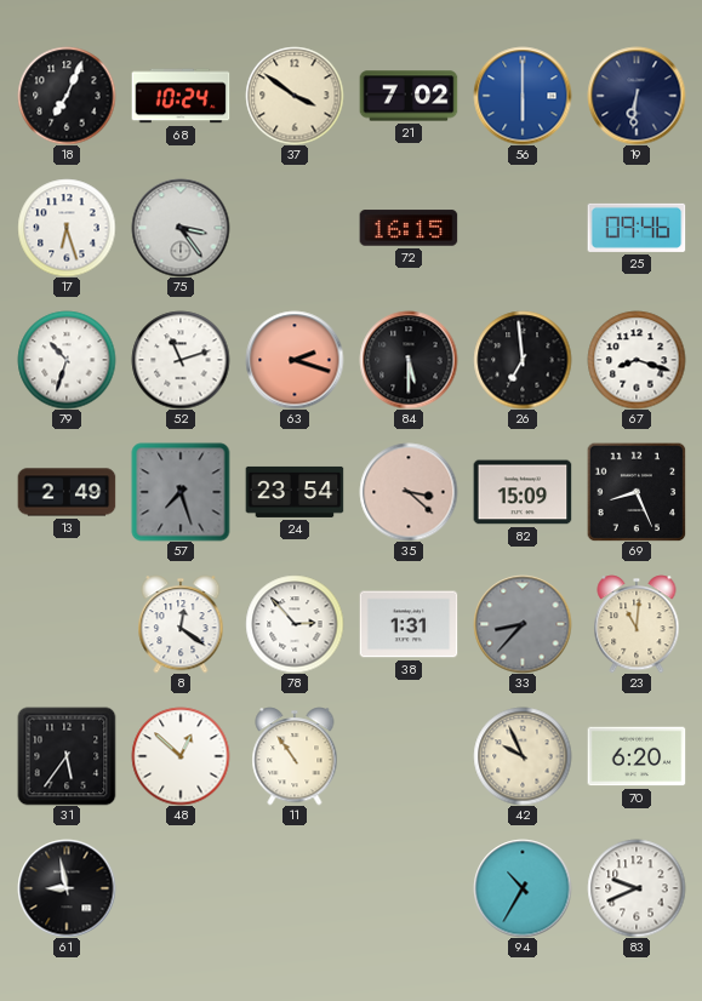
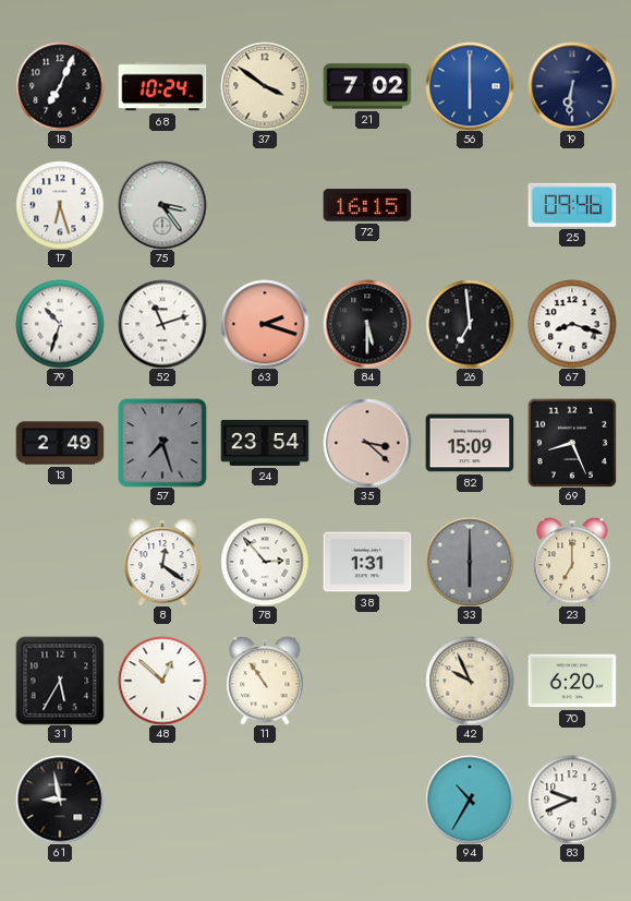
33: 8:37 -> 6:00 (470, 562)
23: 11:01 -> 7:00 (572, 562)
31: 5:36 -> 5:35 (60, 681)
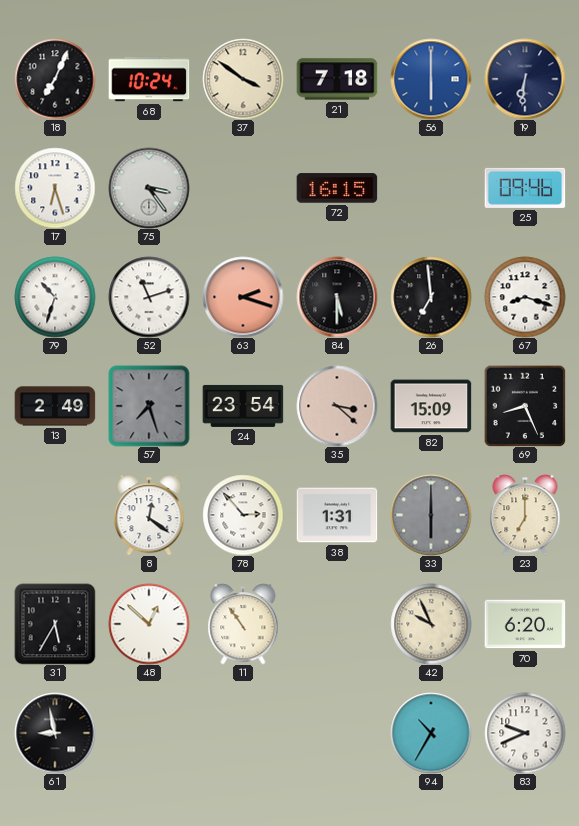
21: 7:02 -> 7:18 (337, 79)
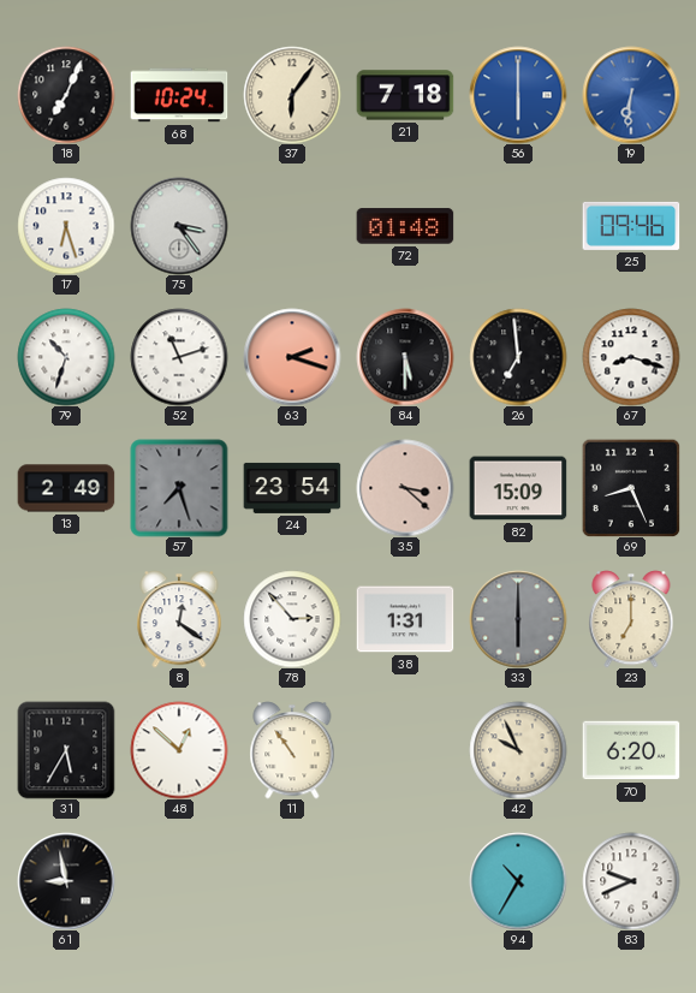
37: 3:51 -> 6:06 (292, 95)
19 dial: navy -> blue (631, 95)
72: 16:15 -> 01:48 (405, 226)
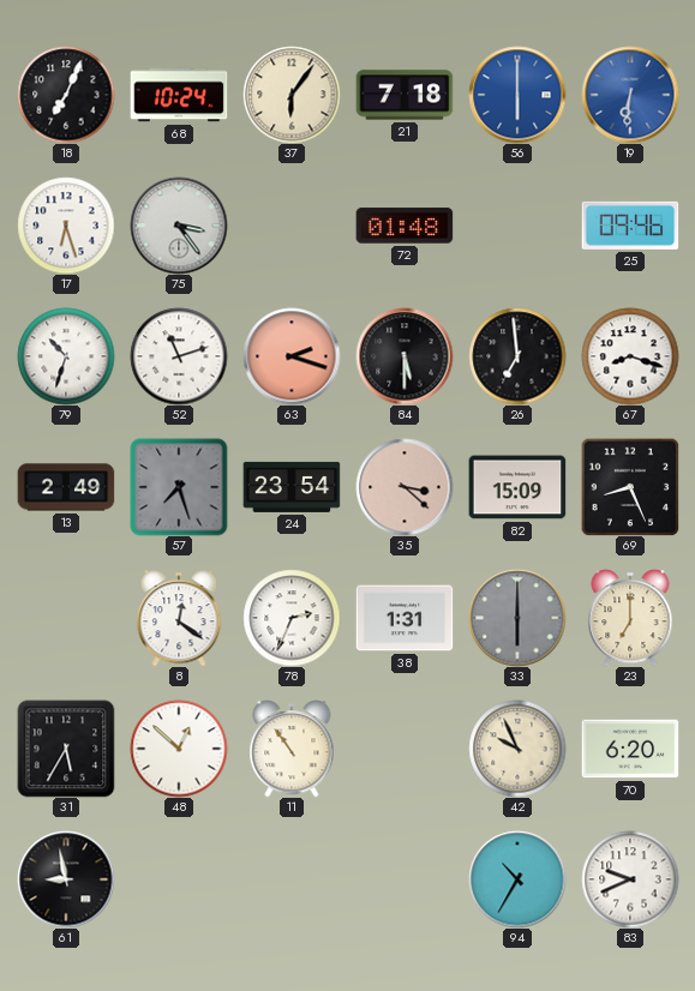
78: 2:53 -> 2:34 (292, 618)
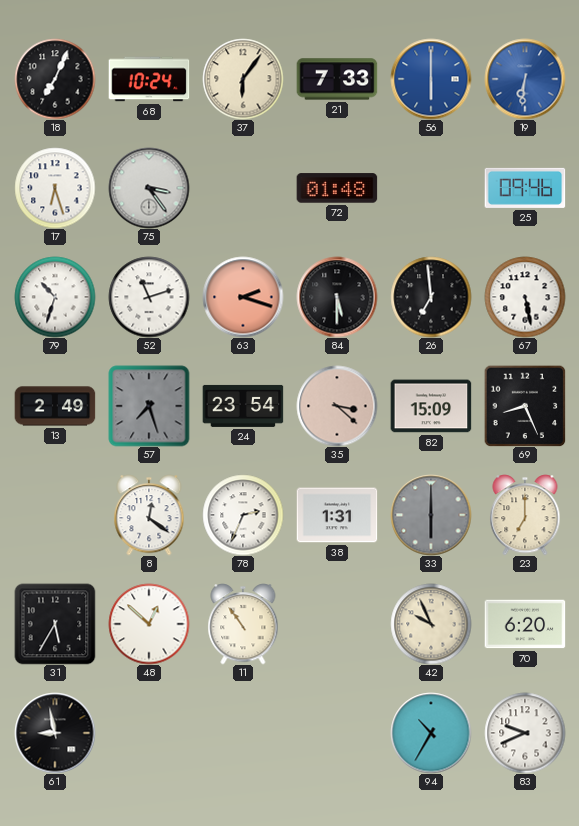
21: 7:18 -> 7:33 (337, 79)
67: 8:18 -> 5:28 (525, 297)
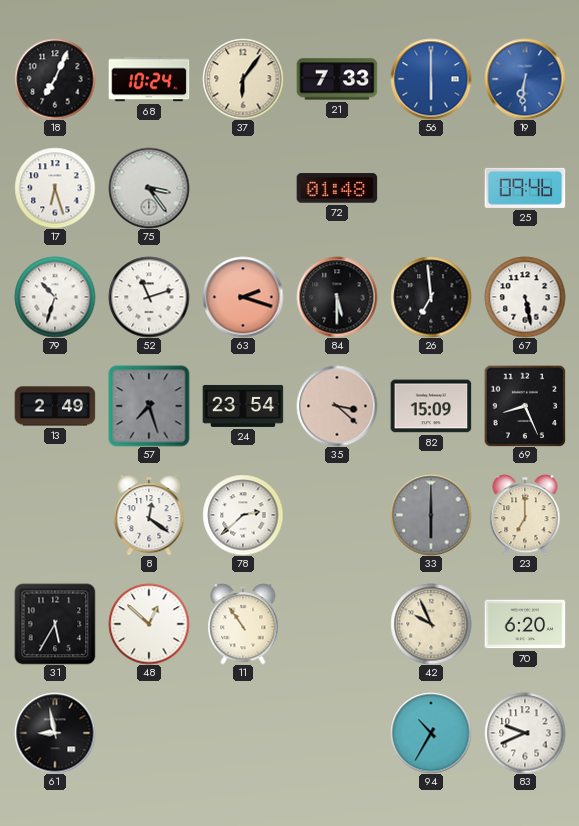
78: 2:34 -> 2:38 (243, 515)
38: 1:31 -> none (337, 515)
